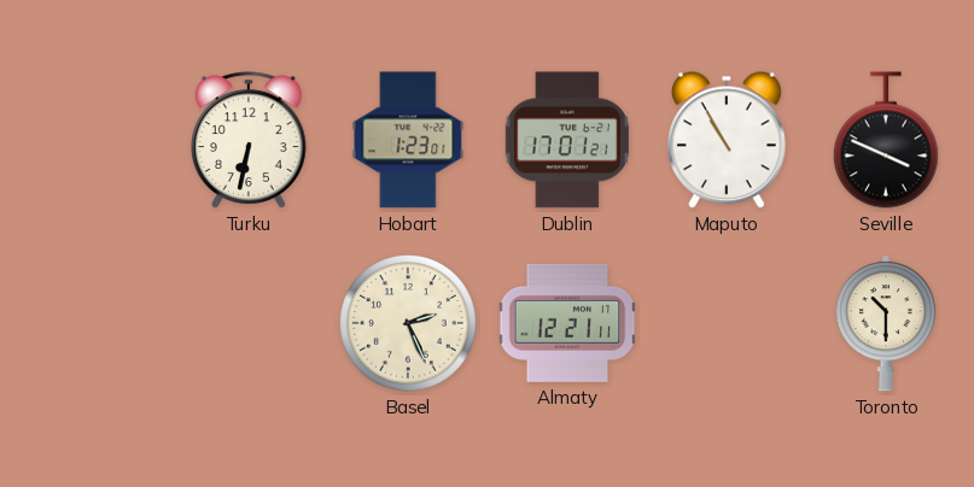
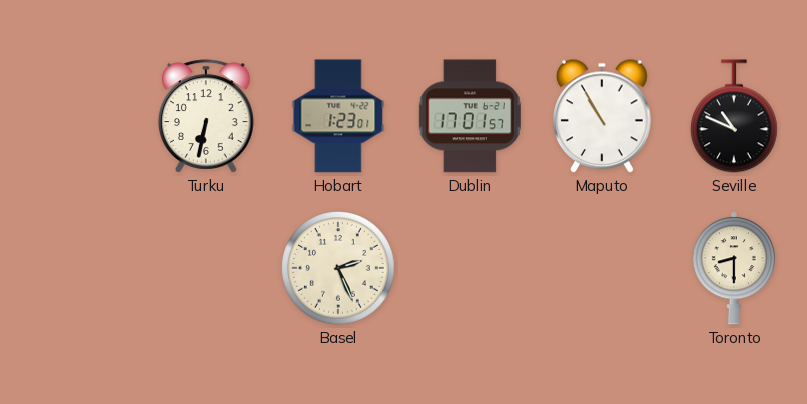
Dublin: 17:01:21 -> 17:01:57 (470, 116)
Seville: 3:49 -> 10:49 (734, 116)
Almaty: 12:21 -> none (567, 323)
Toronto: 10:30 -> 8:30 (734, 268)
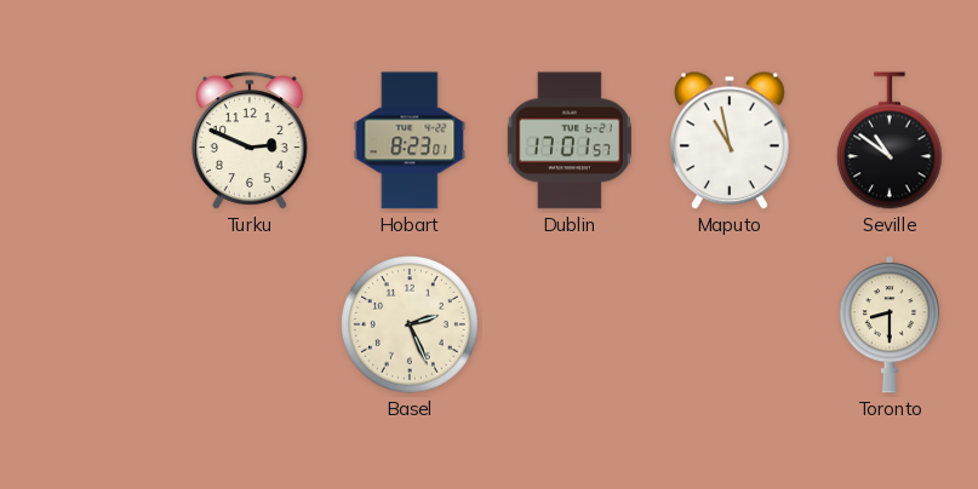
Turku: 6:32 -> 2:49 (251, 140)
Hobart: 1:23 -> 8:23 (410, 140)
Maputo: 10:55 -> 10:58 (731, 140)
Seville: 10:49 -> 10:51 (890, 140)
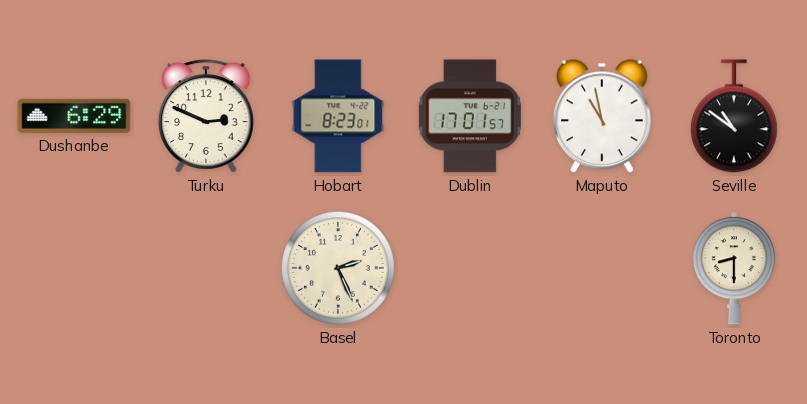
Dushanbe: none -> 6:29 (74, 116)
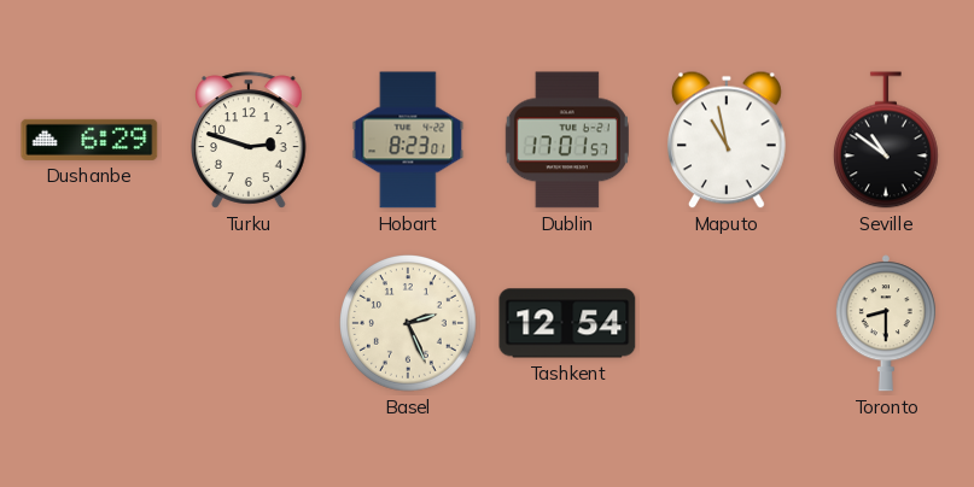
Turku: 2:49 -> 2:48 (250, 140)
Tashkent: none -> 12:54 (567, 323)
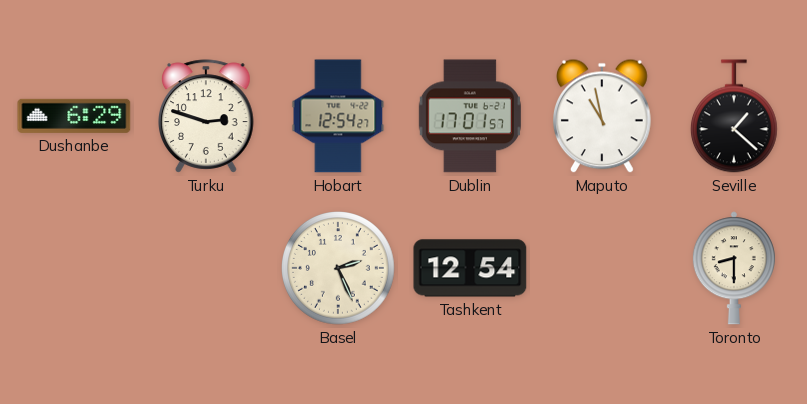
Hobart: 8:23 -> 12:54 (338, 116)
Seville: 10:51 -> 1:22 (734, 116)
